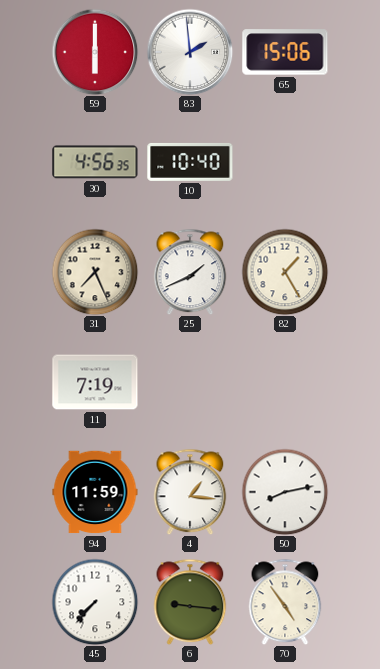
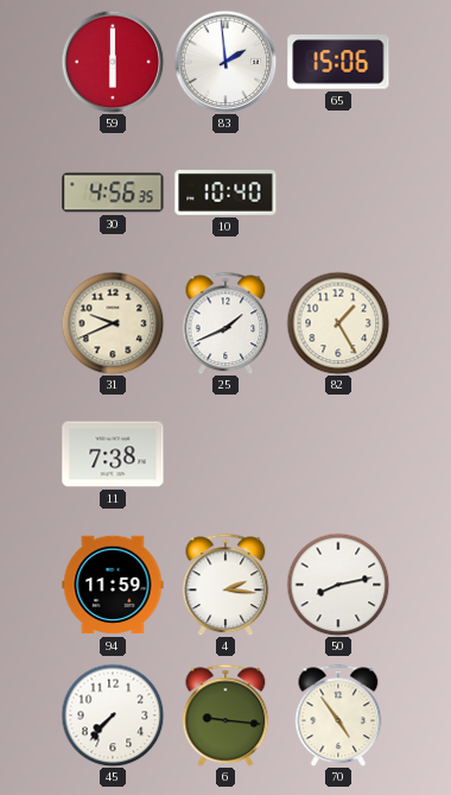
31: 7:26 -> 9:41 (113, 323)
11: 7:19 -> 7:38 (113, 454)
4: 1:16 -> 2:16 (225, 585)
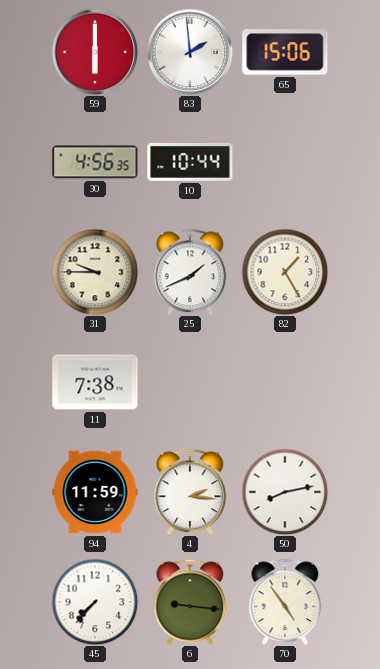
10: 10:40 -> 10:44 (190, 162)
31: 9:41 -> 9:45 (95, 272)
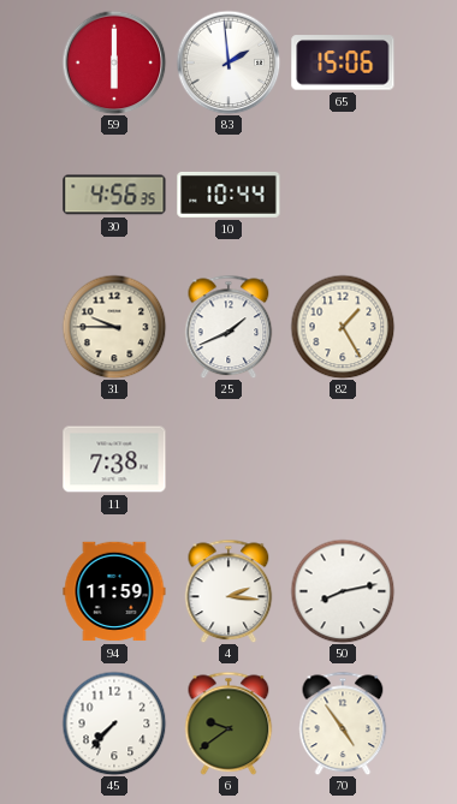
6: 9:16 -> 9:39 (228, 723)
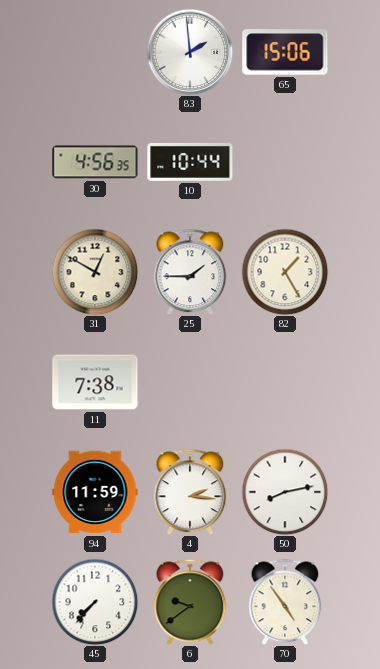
59: 6:00 -> none (114, 62)
31: 9:45 -> 12:50 (95, 272)
25: 1:41 -> 1:45 (190, 272)
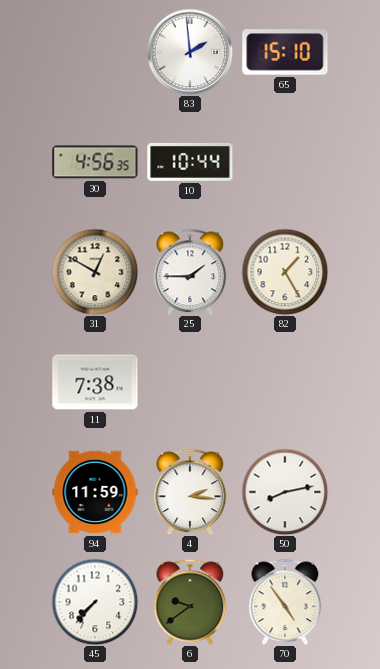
65: 15:06 -> 15:10 (285, 52)
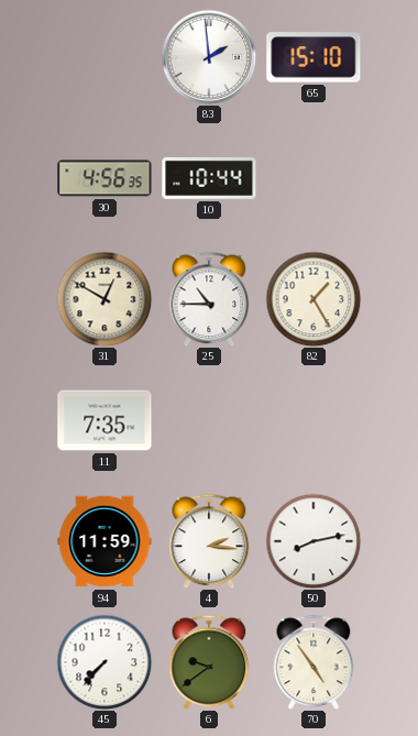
25: 1:45 -> 10:45 (209, 299)
11: 7:38 -> 7:35 (105, 420)
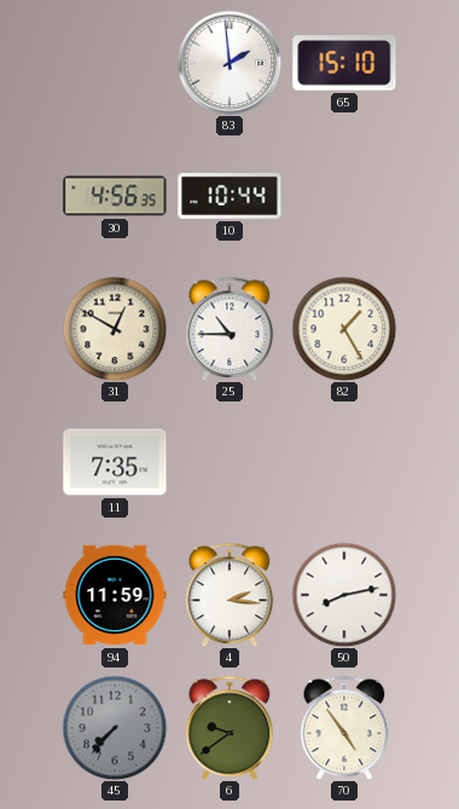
45 dial: white -> grey (115, 728)
